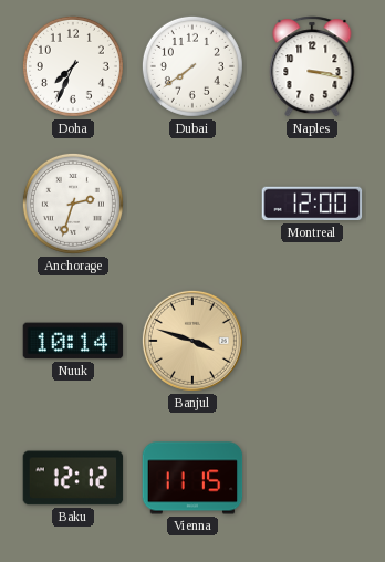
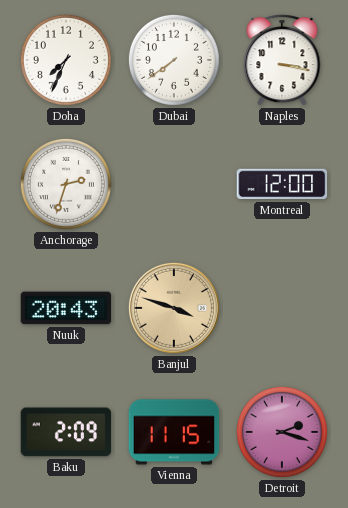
Nuuk: 10:14 -> 20:43 (66, 308)
Baku: 12:12 -> 2:09 (66, 432)
Detroit: none -> 2:18 (282, 432)
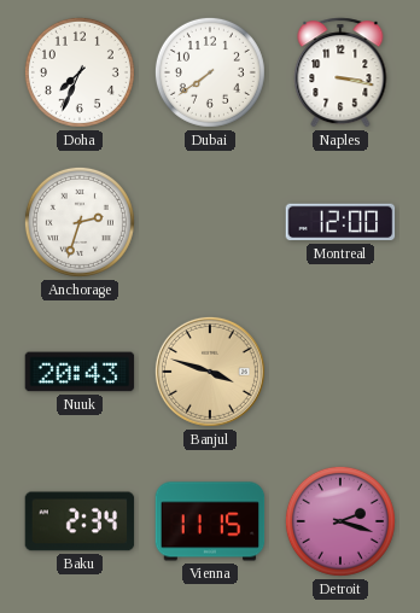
Baku: 2:09 -> 2:34 (80, 521)
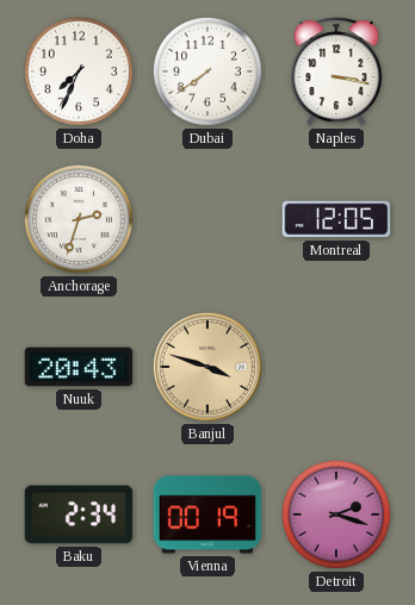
Montreal: 12:00 -> 12:05 (336, 219)
Vienna: 11:15 -> 00:19 (207, 514)
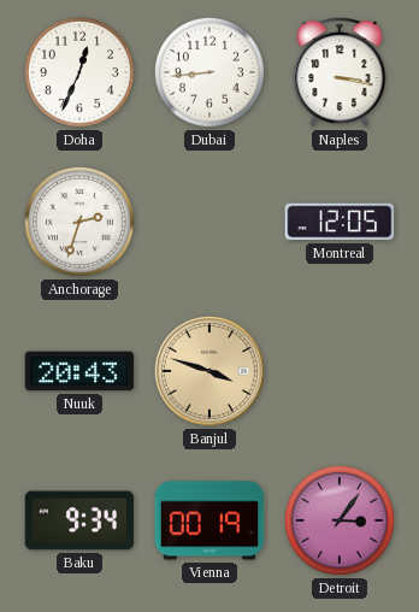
Doha: 7:34 -> 12:34 (79, 72)
Dubai: 7:39 -> 8:44 (209, 72)
Baku: 2:34 -> 9:34 (79, 520)
Detroit: 2:18 -> 3:06 (340, 520)
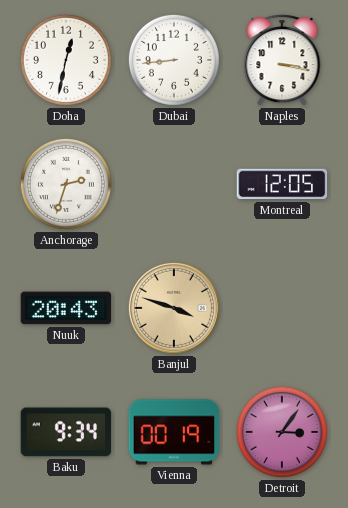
Doha: 12:34 -> 12:32 (66, 60)
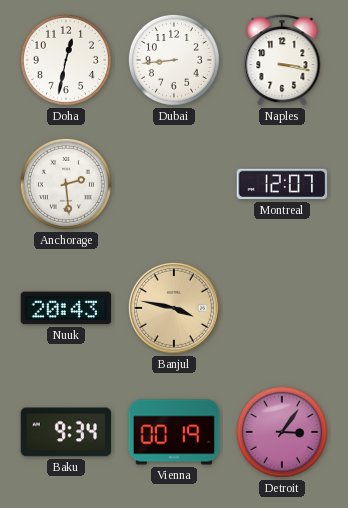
Anchorage: 2:33 -> 2:29 (66, 184)
Montreal: 12:05 -> 12:07 (282, 184)
Banjul: 3:48 -> 3:47 (174, 308)
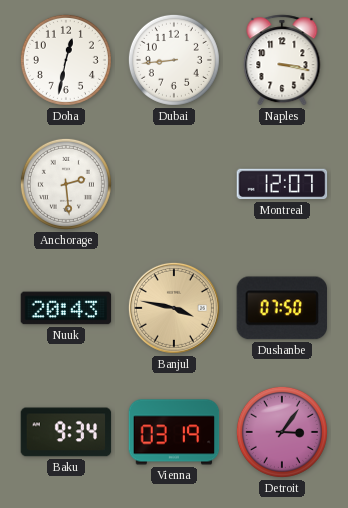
Dushanbe: none -> 07:50 (281, 308)
Vienna: 00:19 -> 03:19 (174, 432)
